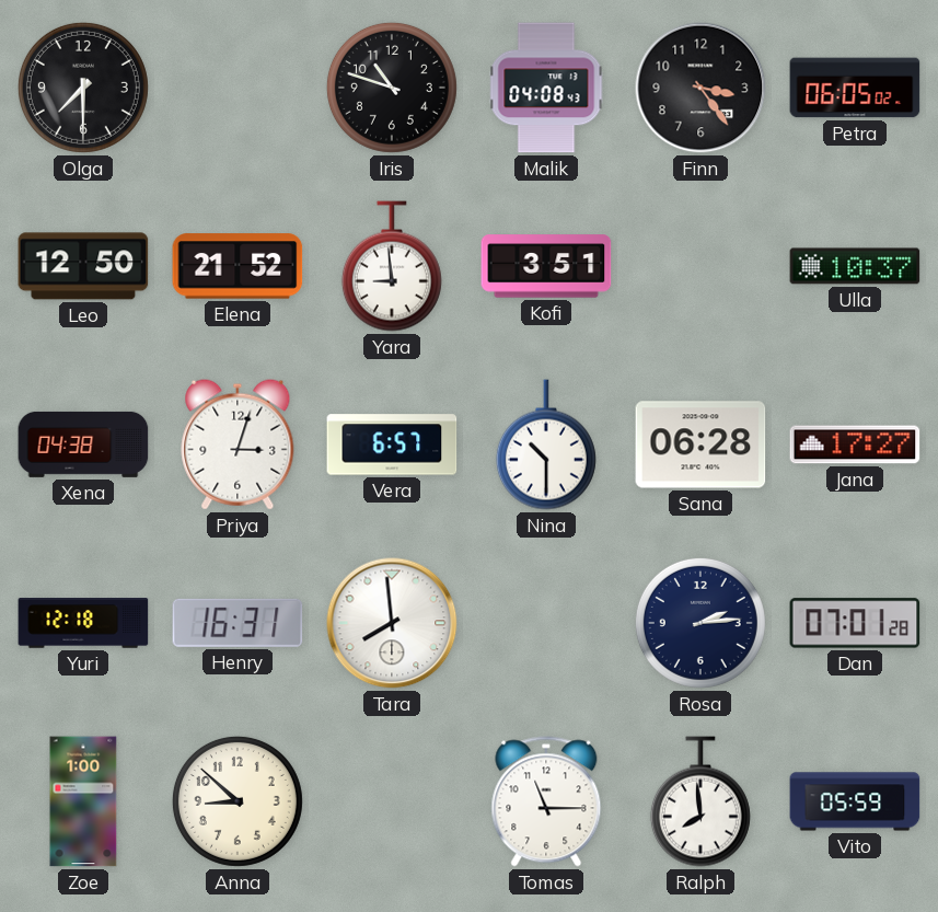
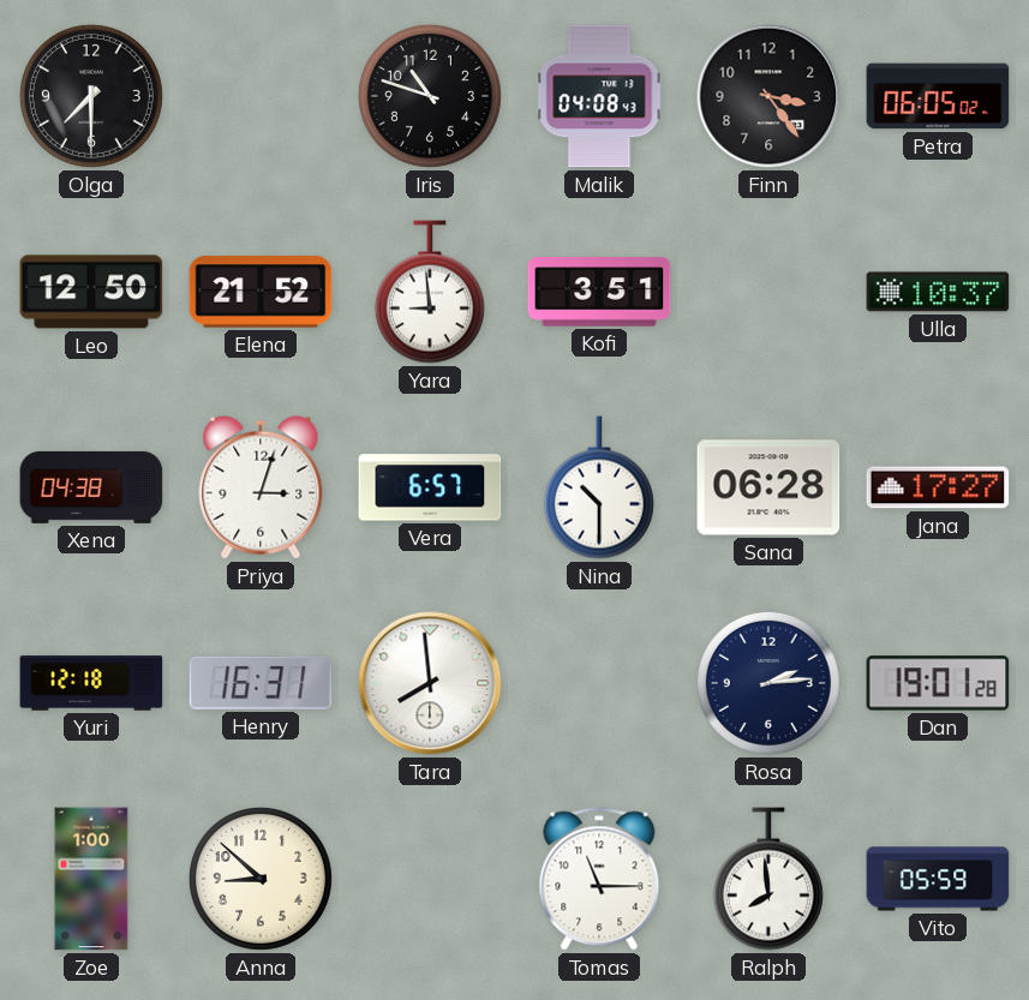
Dan: 07:01 -> 19:01 (938, 683)
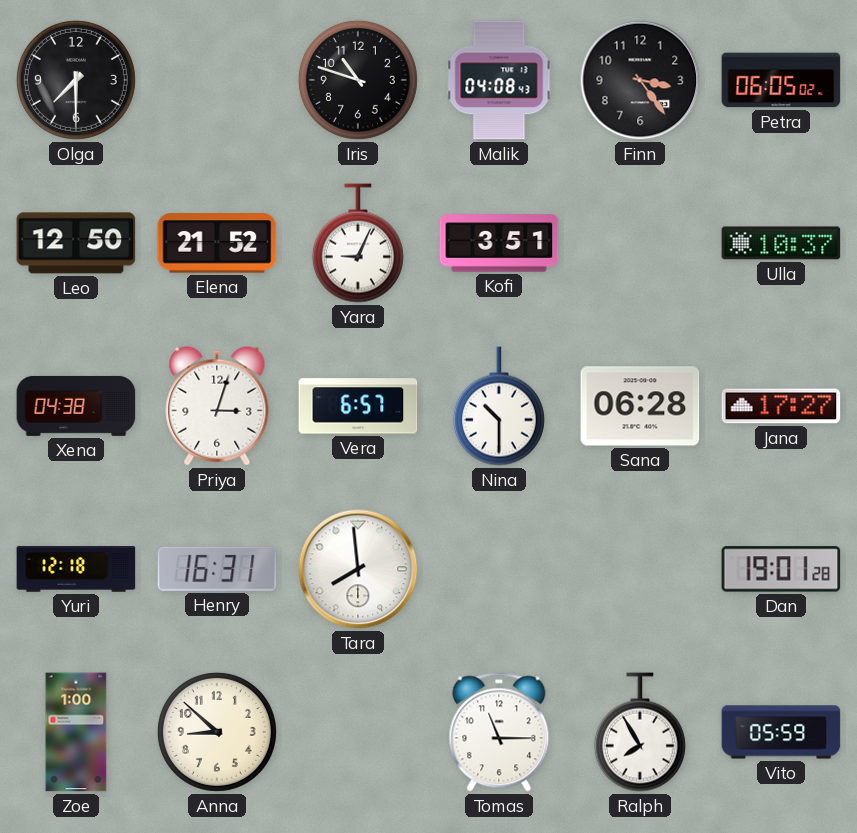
Yara: 8:59 -> 9:04 (358, 243)
Rosa: 2:14 -> none (768, 683)
Ralph: 7:59 -> 7:55 (640, 732)
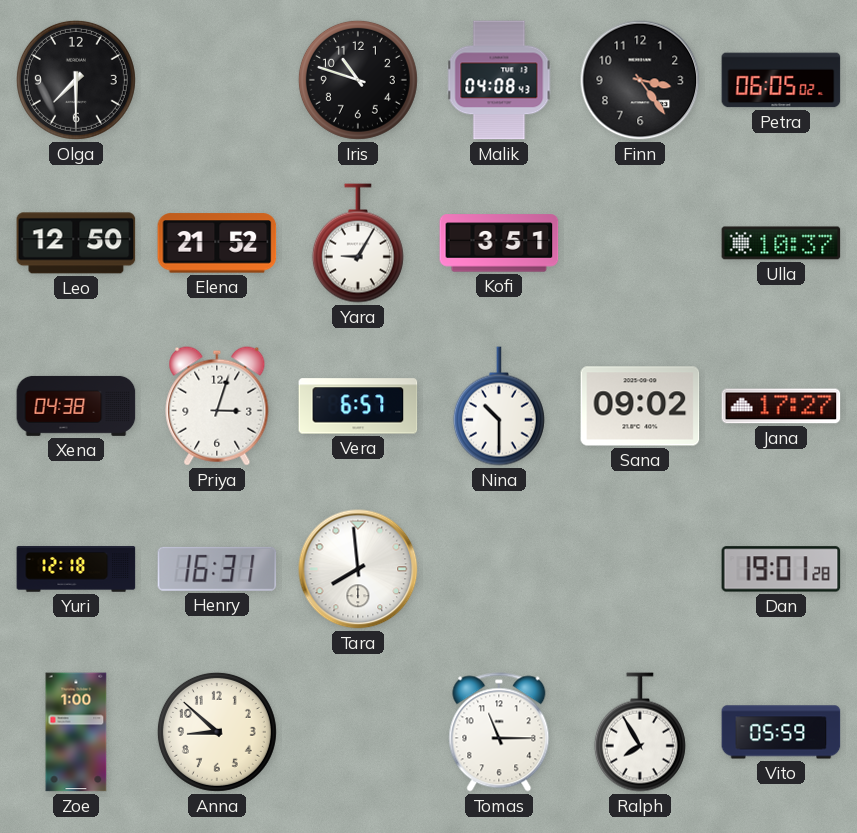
Yara: 9:04 -> 9:05 (358, 243)
Sana: 06:28 -> 09:02 (640, 406)
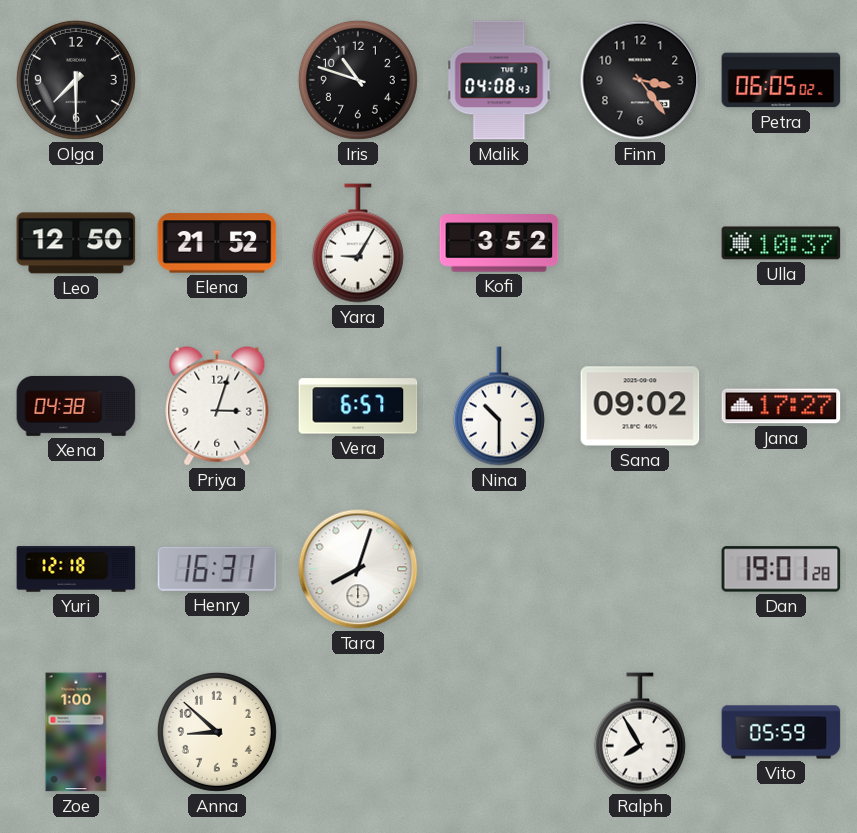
Kofi: 3:51 -> 3:52 (499, 243)
Tara: 7:59 -> 8:03 (358, 569)
Tomas: 11:15 -> none (499, 732)
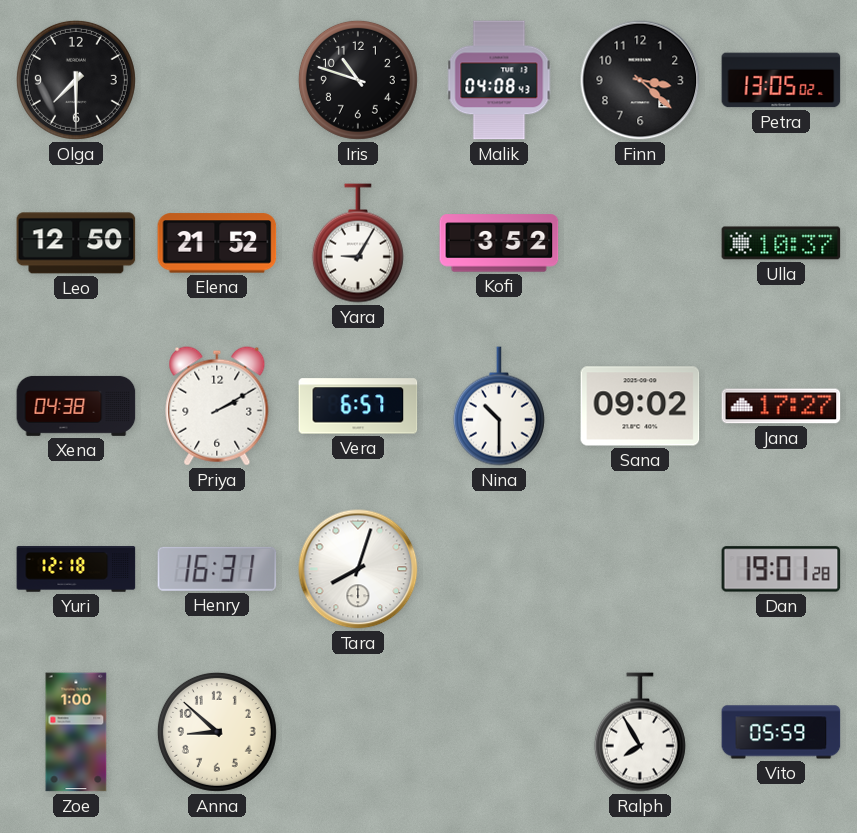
Finn: 3:24 -> 3:22 (640, 80)
Petra: 06:05 -> 13:05 (781, 80)
Priya: 3:03 -> 2:10 (217, 406)
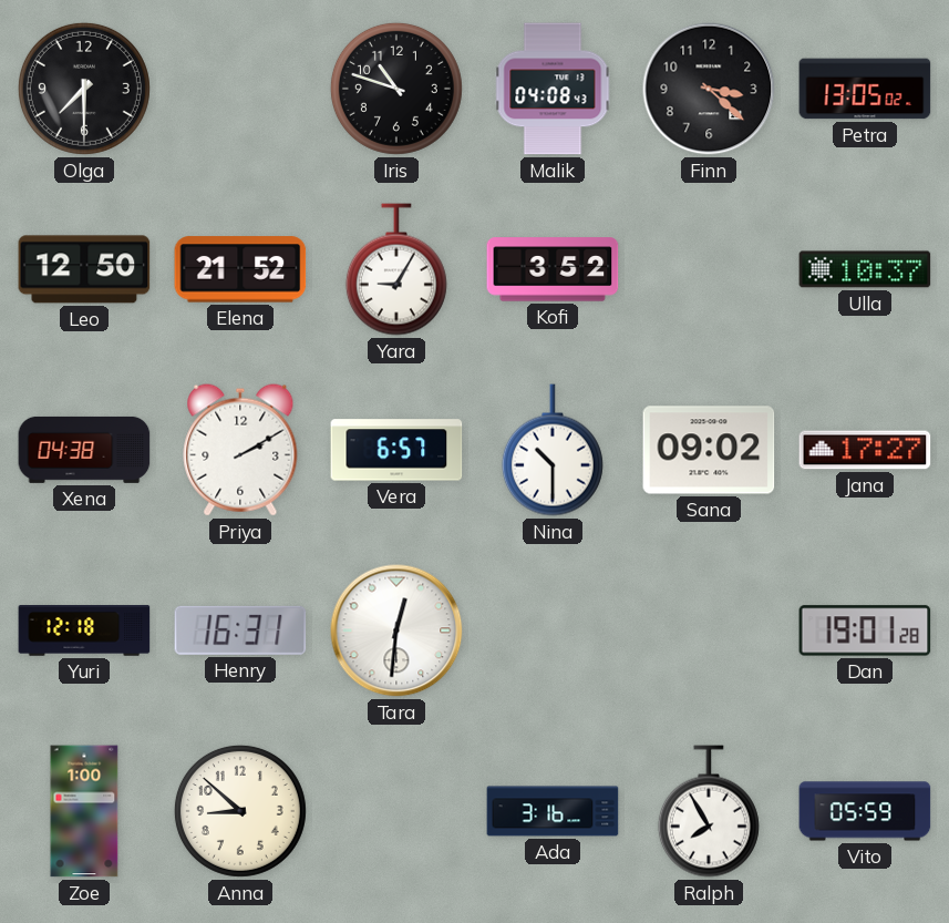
Tara: 8:03 -> 12:31 (396, 630)
Ada: none -> 3:16 (553, 811)
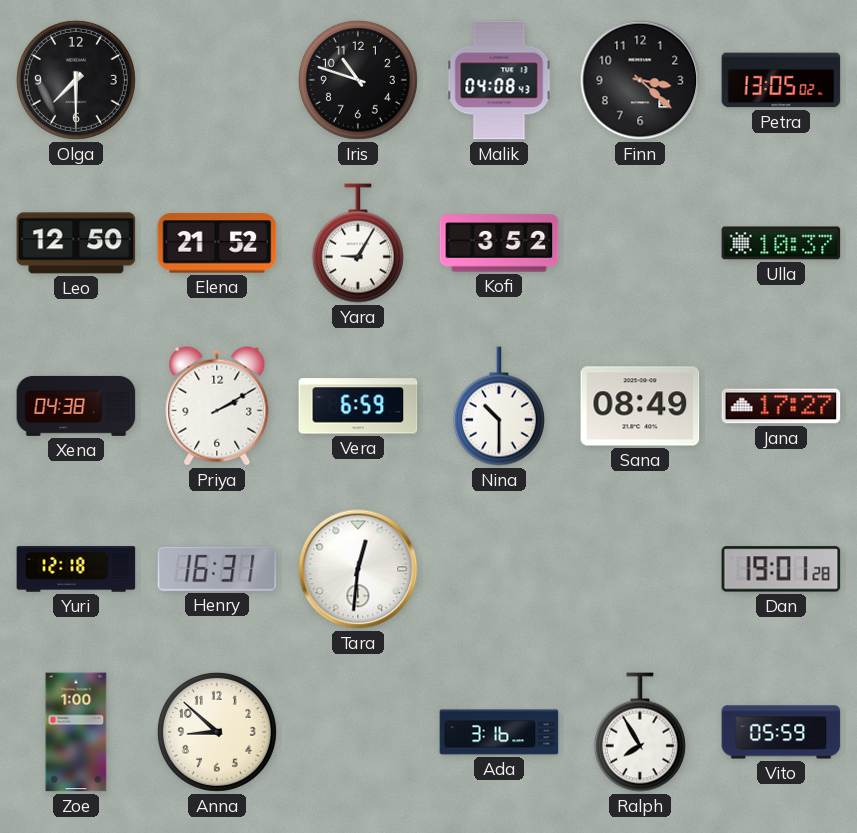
Vera: 6:57 -> 6:59 (358, 406)
Sana: 09:02 -> 08:49 (640, 406)
